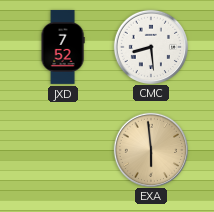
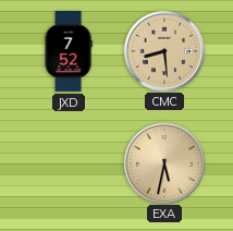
CMC dial: white -> champagne (163, 50)
EXA: 5:59 -> 5:32 (163, 162)
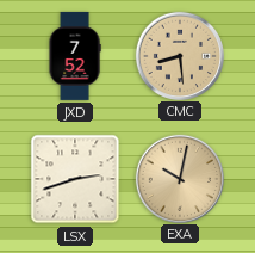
LSX: none -> 2:42 (75, 179)
EXA: 5:32 -> 10:02 (179, 178)
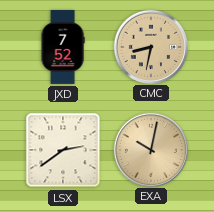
CMC: 8:29 -> 8:32 (150, 46)
LSX: 2:42 -> 2:39 (63, 150)
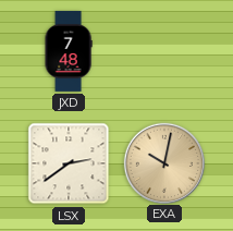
JXD: 7:52 -> 7:48 (69, 51)
CMC: 8:32 -> none (150, 46)
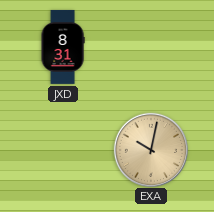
JXD: 7:48 -> 8:31 (63, 47)
LSX: 2:39 -> none (69, 163)
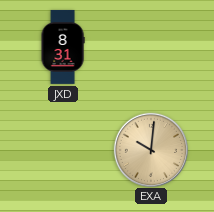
EXA: 10:02 -> 10:01 (150, 149)
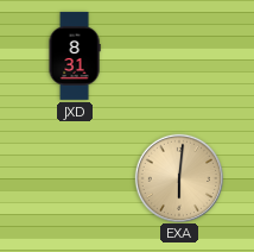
EXA: 10:01 -> 6:01 (178, 177)
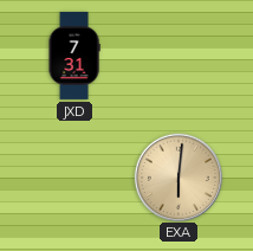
JXD: 8:31 -> 7:31 (74, 56)
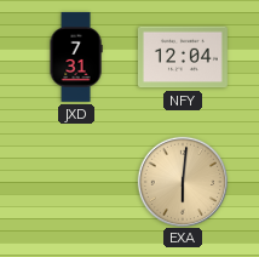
NFY: none -> 12:04 (183, 57)
